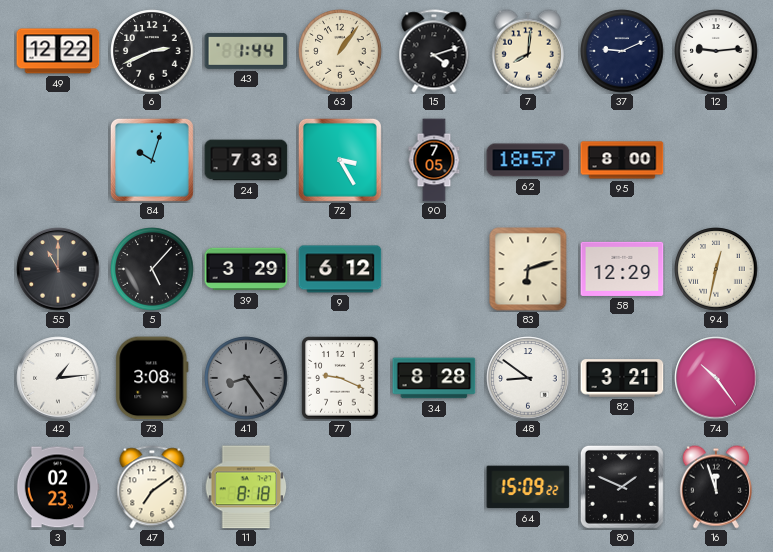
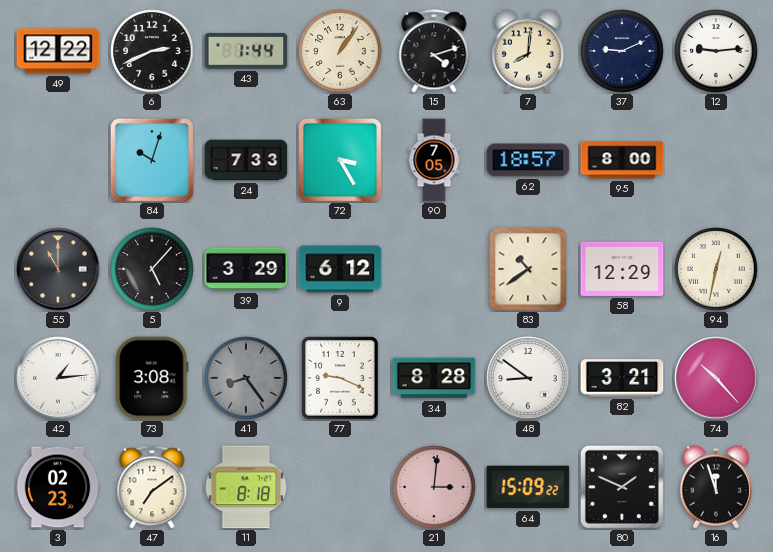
83: 6:12 -> 10:39 (528, 269)
74: 10:24 -> 10:23 (716, 378)
21: none -> 3:01 (434, 487)
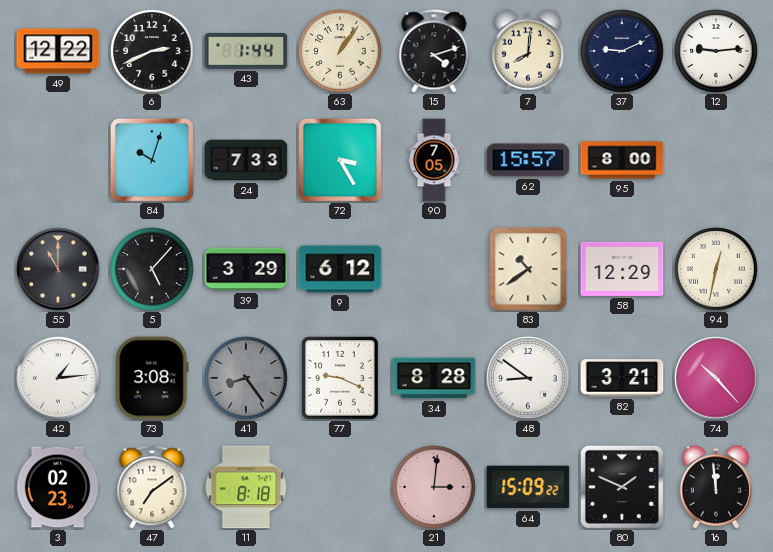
62: 18:57 -> 15:57 (528, 160)
16: 11:57 -> 11:59 (716, 487)
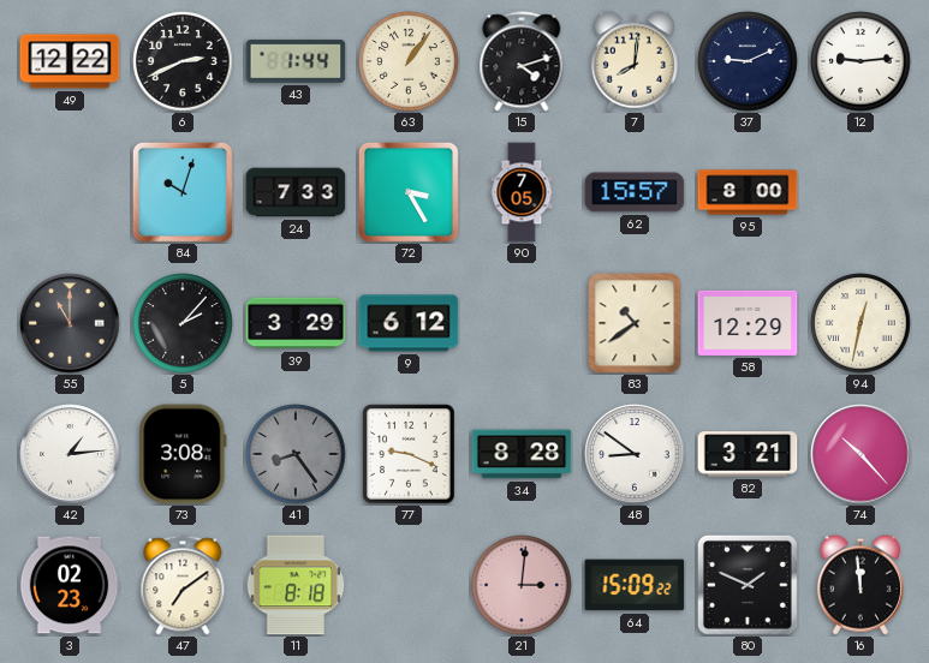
5: 5:07 -> 2:07 (183, 323)
